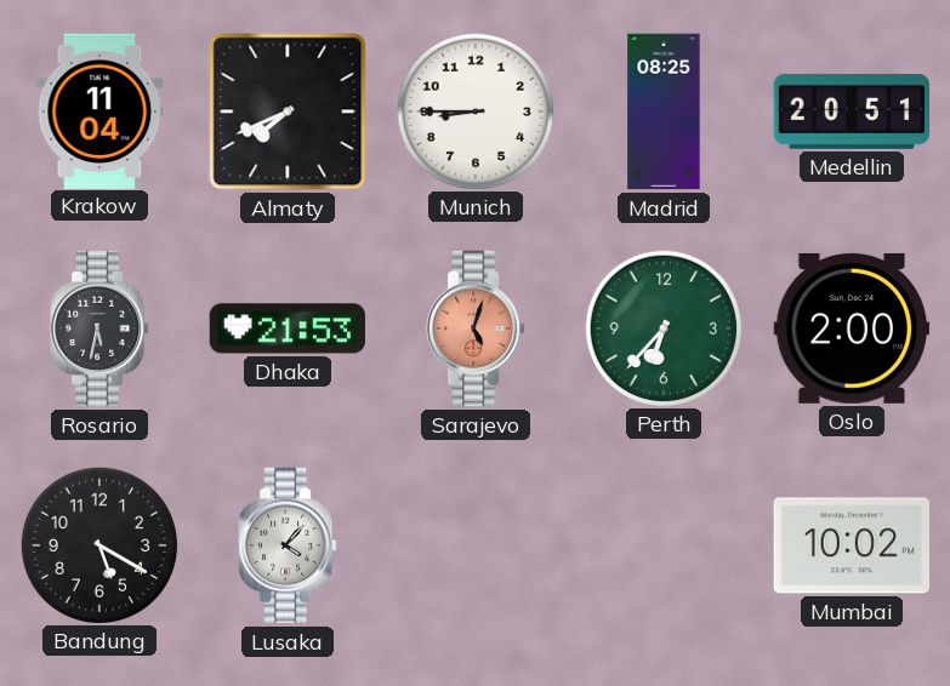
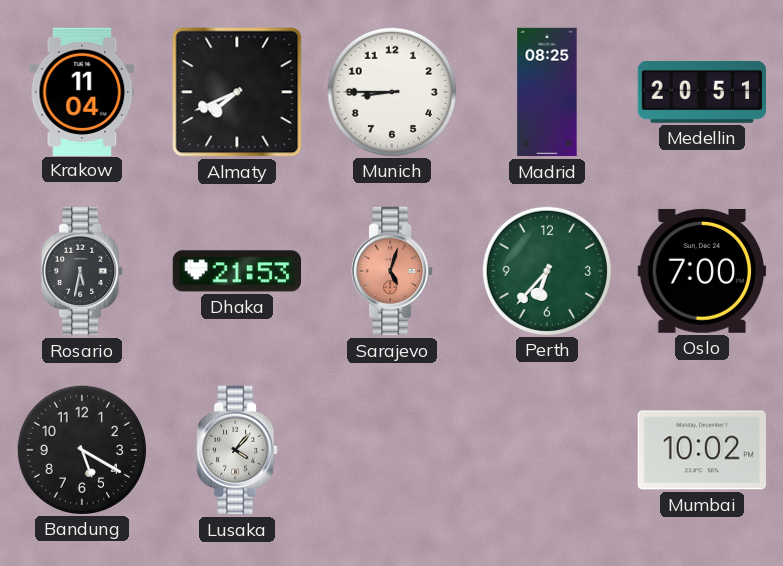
Oslo: 2:00 -> 7:00 (701, 271)
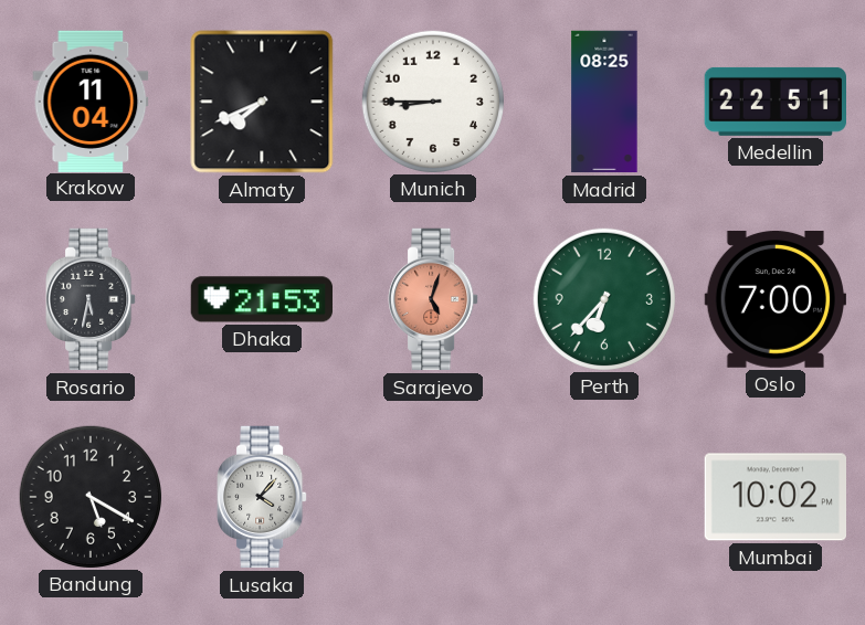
Medellin: 20:51 -> 22:51 (774, 102)
